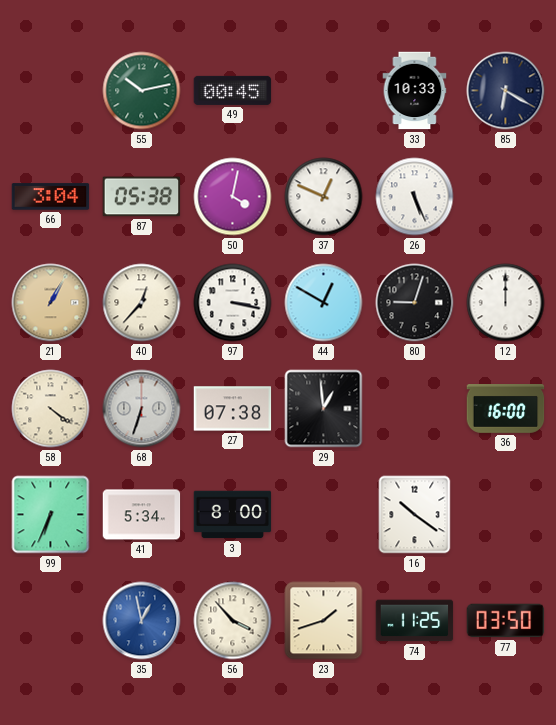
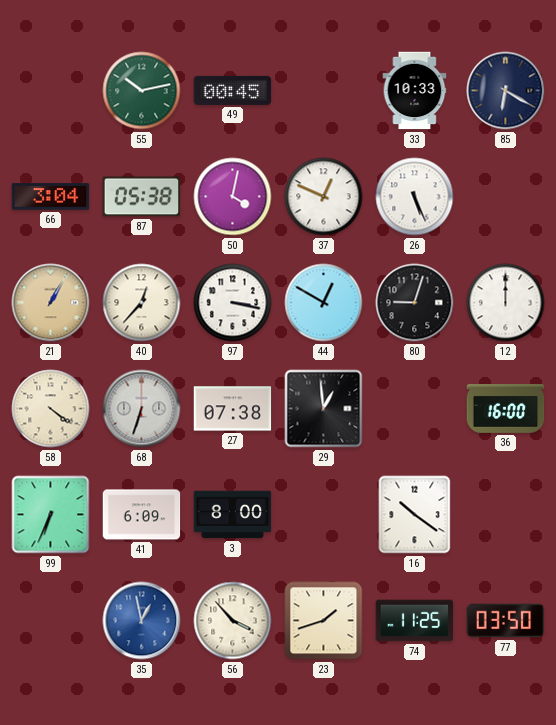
41: 5:34 -> 6:09 (142, 515)
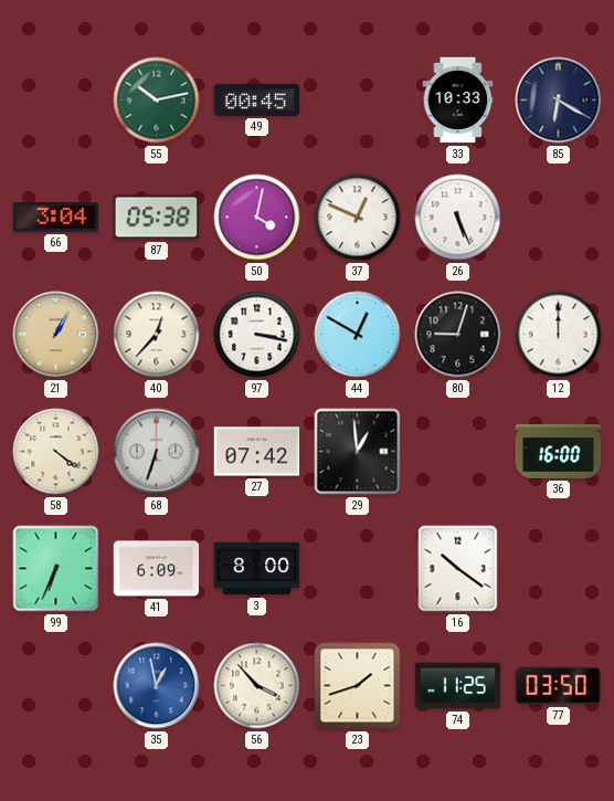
27: 07:38 -> 07:42 (257, 452)
